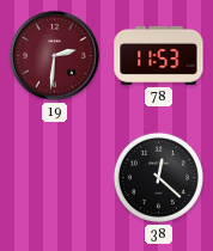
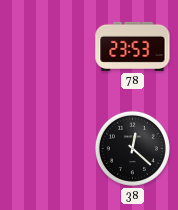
19: 2:31 -> none (55, 56)
78: 11:53 -> 23:53 (133, 46)
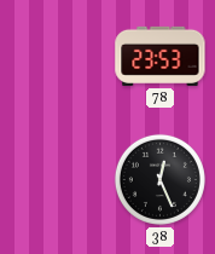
38: 12:22 -> 12:26 (159, 179)
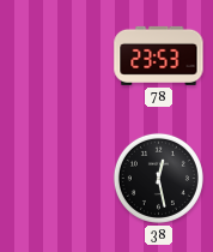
38: 12:26 -> 12:28 (158, 178)
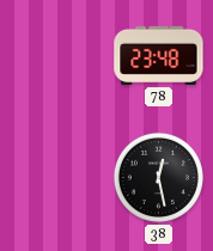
78: 23:53 -> 23:48 (159, 55)
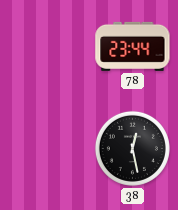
78: 23:48 -> 23:44 (133, 46)
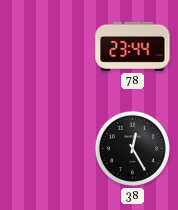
38: 12:28 -> 12:25 (132, 148)
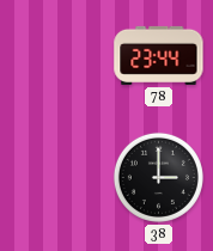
38: 12:25 -> 3:00 (158, 177)
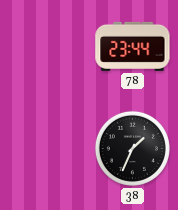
38: 3:00 -> 1:34 (132, 148)
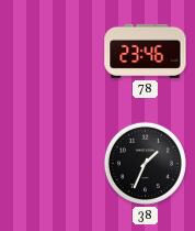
78: 23:44 -> 23:46 (146, 51)
